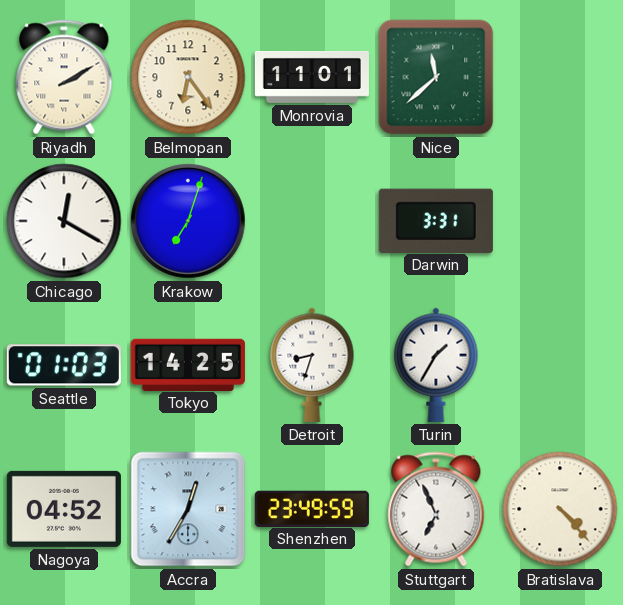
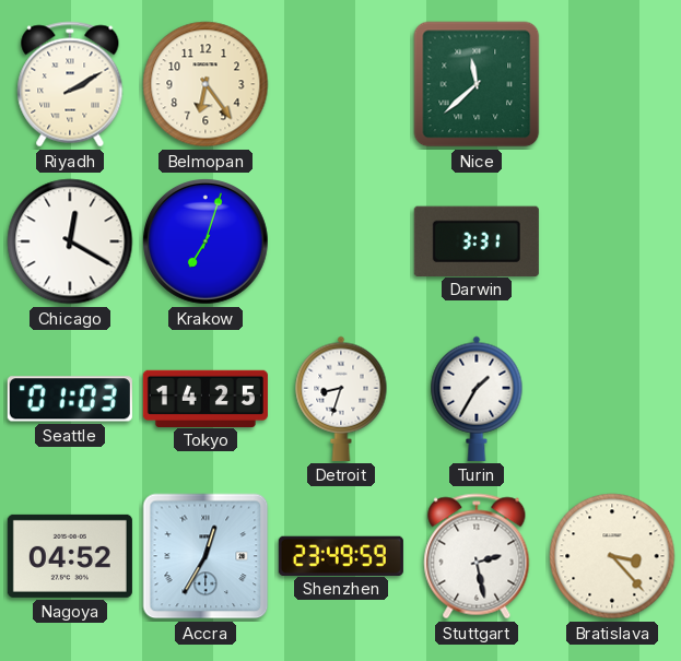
Monrovia: 11:01 -> none (312, 77)
Stuttgart: 6:56 -> 2:28 (477, 556)
Bratislava: 4:23 -> 3:23 (612, 556)
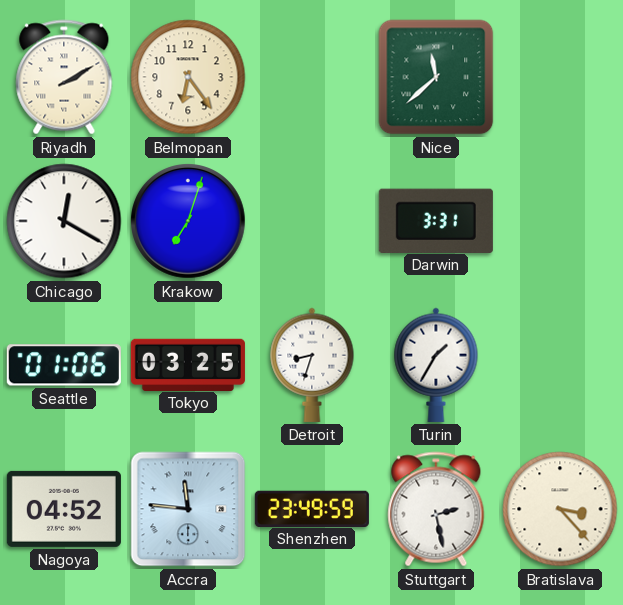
Seattle: 01:03 -> 01:06 (64, 365)
Tokyo: 14:25 -> 03:25 (188, 364)
Accra: 12:35 -> 11:46 (188, 509)
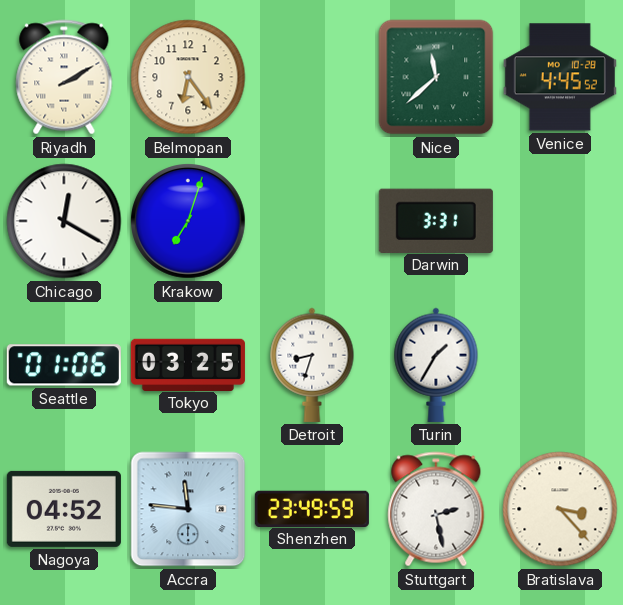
Venice: none -> 4:45 (560, 77)
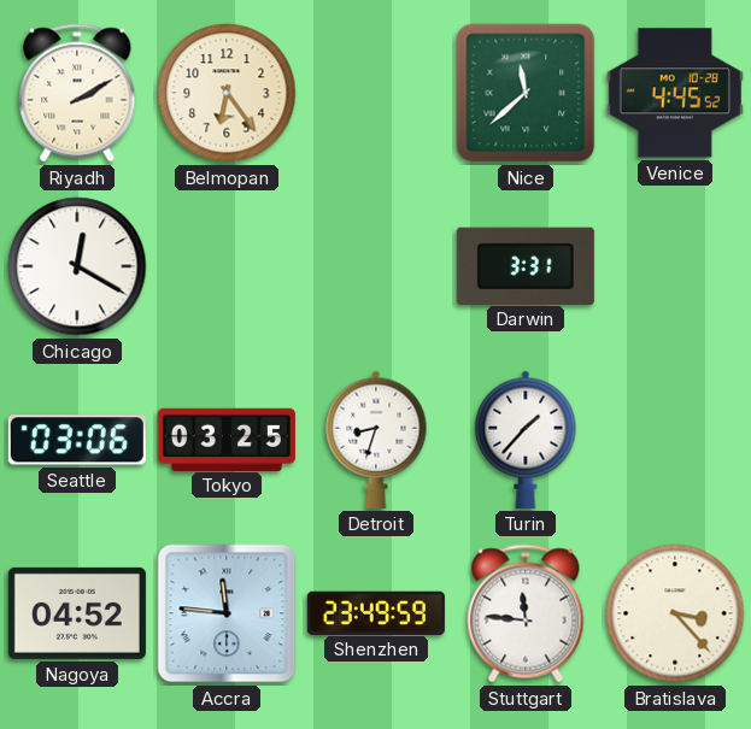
Krakow: 7:03 -> none (189, 222)
Seattle: 01:06 -> 03:06 (77, 440)
Turin: 1:35 -> 1:37 (526, 440)
Stuttgart: 2:28 -> 11:46 (526, 613)
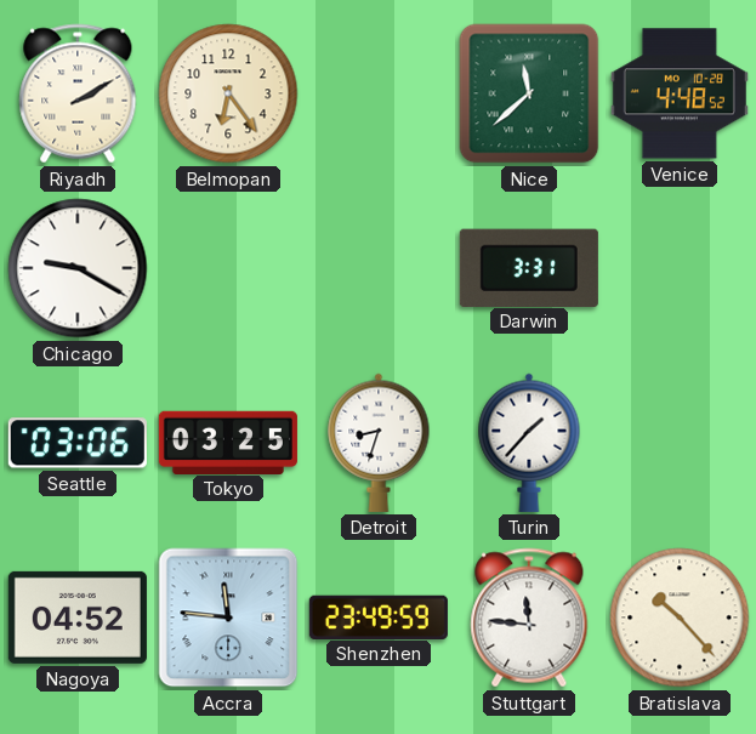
Venice: 4:45 -> 4:48 (680, 93)
Chicago: 12:20 -> 9:20 (78, 268)
Bratislava: 3:23 -> 10:23 (680, 618)
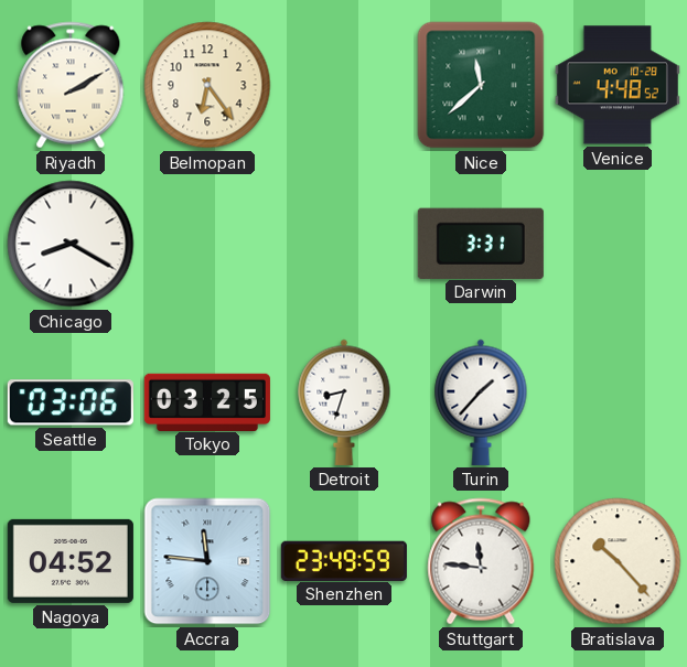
Chicago: 9:20 -> 8:20 (71, 244)
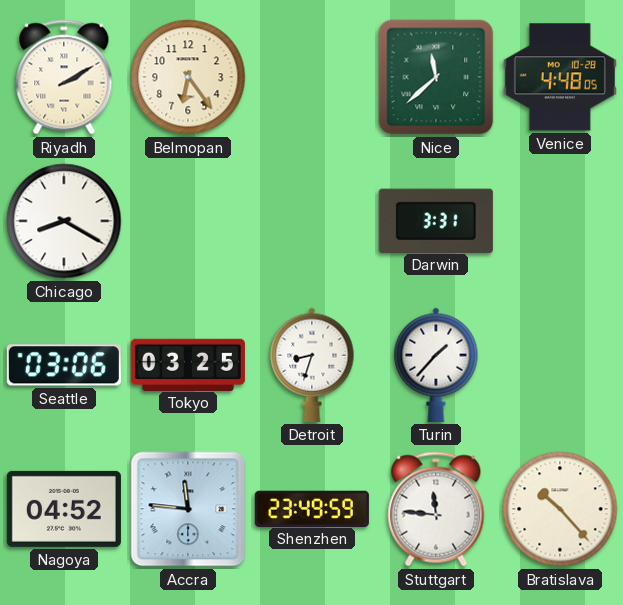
Venice: 4:48:52 -> 4:48:05 (560, 77)
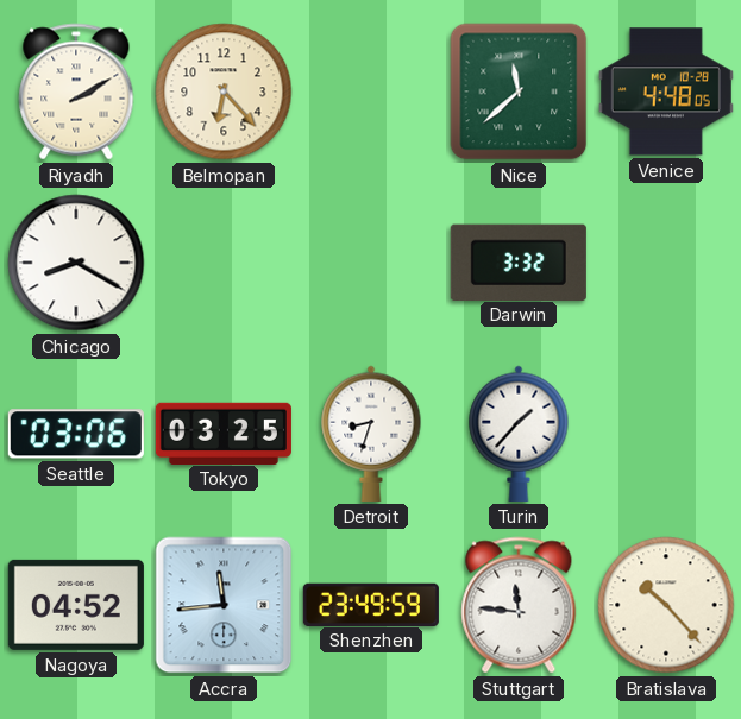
Belmopan: 6:24 -> 6:23 (224, 92)
Darwin: 3:31 -> 3:32 (519, 261)
Accra: 11:46 -> 11:44 (224, 605)
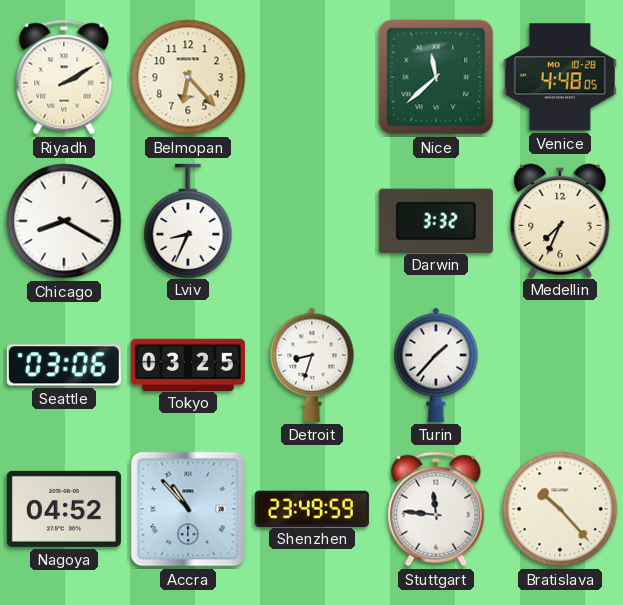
Lviv: none -> 8:34 (188, 220)
Medellin: none -> 7:34 (560, 220)
Accra: 11:44 -> 10:53 (188, 509)
